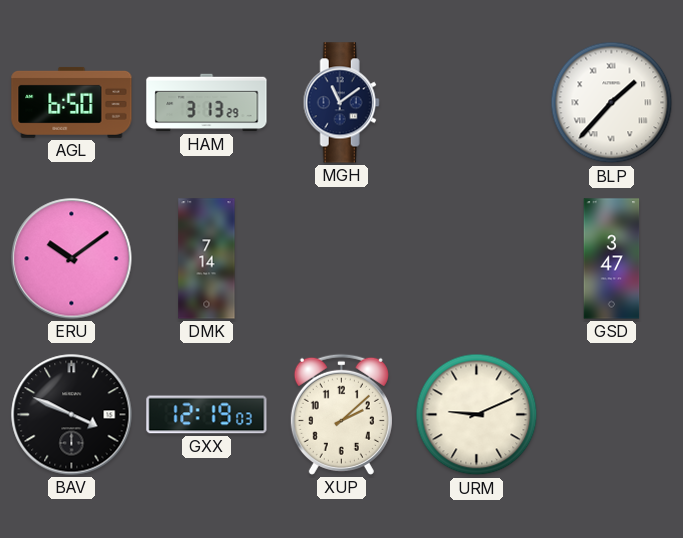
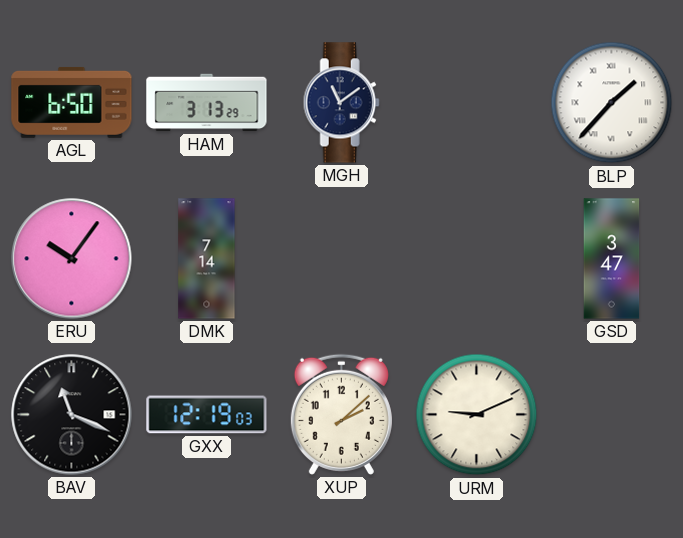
ERU: 10:09 -> 10:06 (72, 259)
BAV: 3:49 -> 11:19 (72, 415)
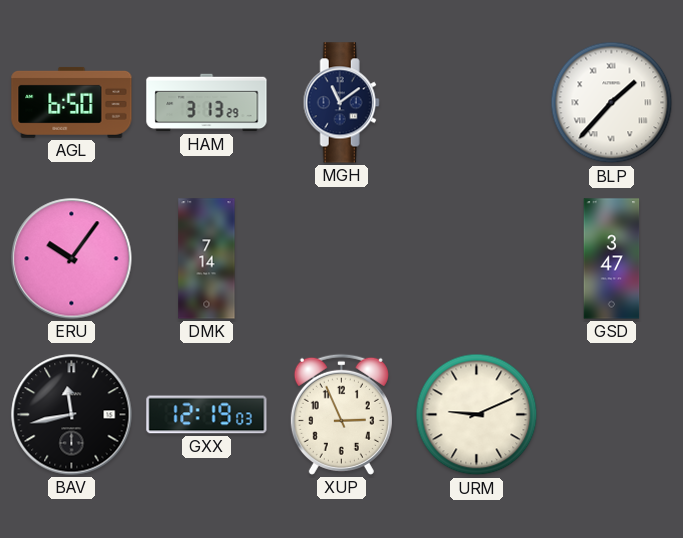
BAV: 11:19 -> 11:43 (72, 415)
XUP: 2:08 -> 2:56 (341, 414)
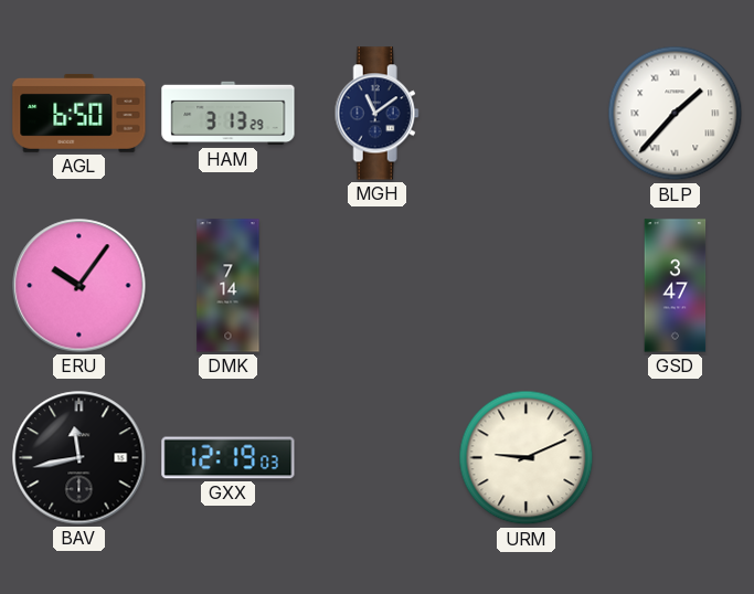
XUP: 2:56 -> none (341, 414)
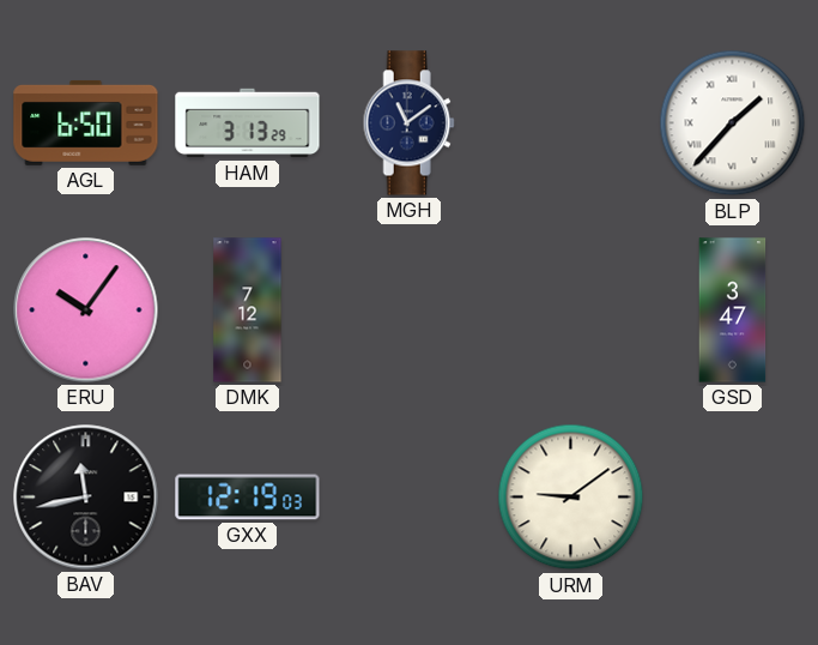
DMK: 7:14 -> 7:12 (248, 311)
URM: 9:11 -> 9:09 (571, 498)
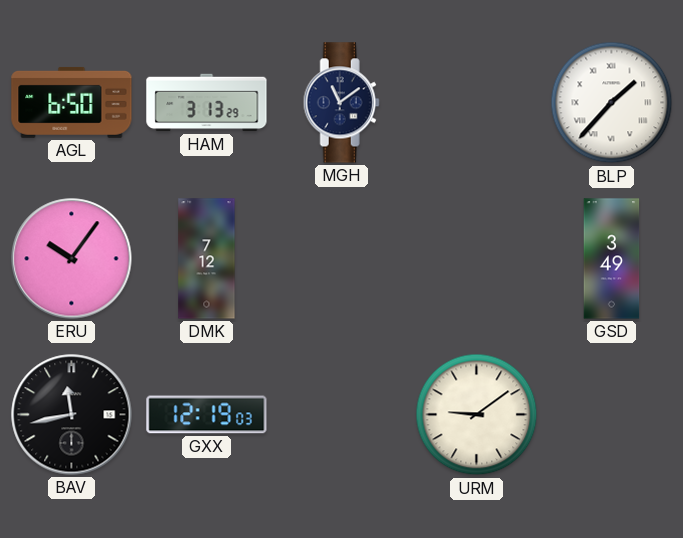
GSD: 3:47 -> 3:49 (612, 259)
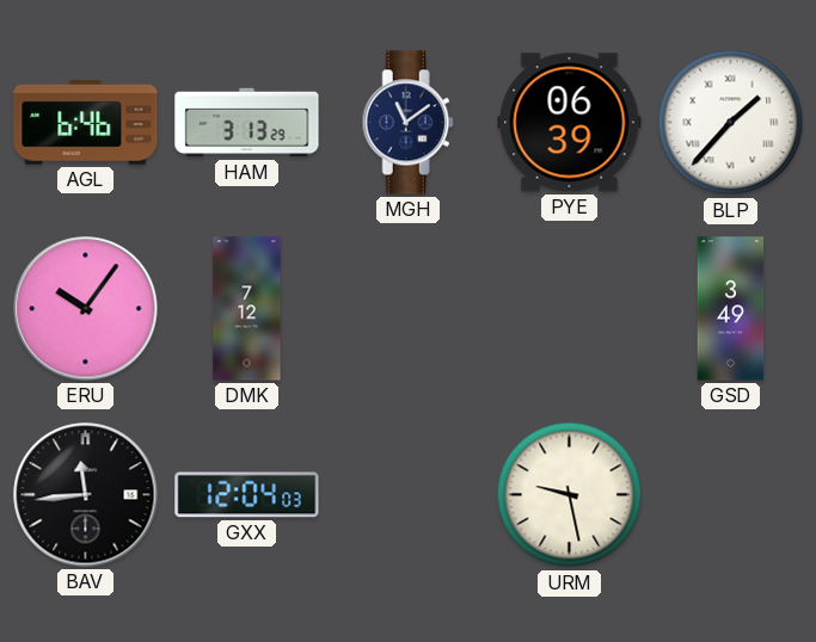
AGL: 6:50 -> 6:46 (86, 122)
PYE: none -> 06:39 (570, 123)
BAV: 11:43 -> 11:44 (86, 495)
GXX: 12:19 -> 12:04 (247, 495)
URM: 9:09 -> 9:28 (570, 495)
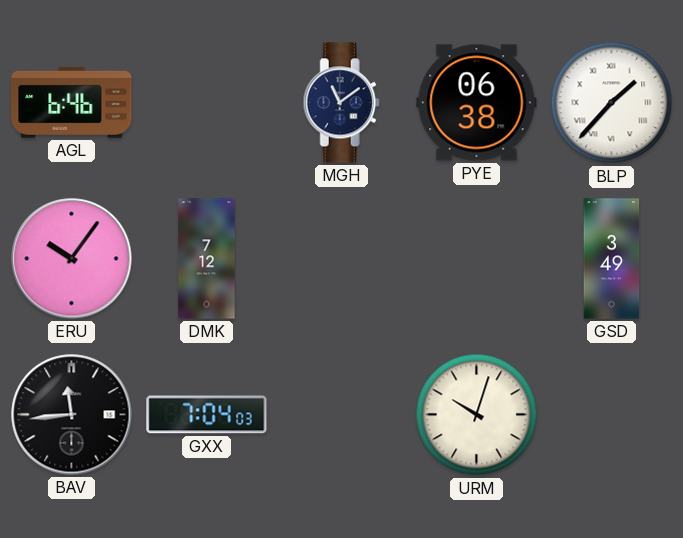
HAM: 3:13 -> none (247, 123)
PYE: 06:39 -> 06:38 (477, 103)
GXX: 12:04 -> 7:04 (207, 415)
URM: 9:28 -> 10:03 (477, 415)
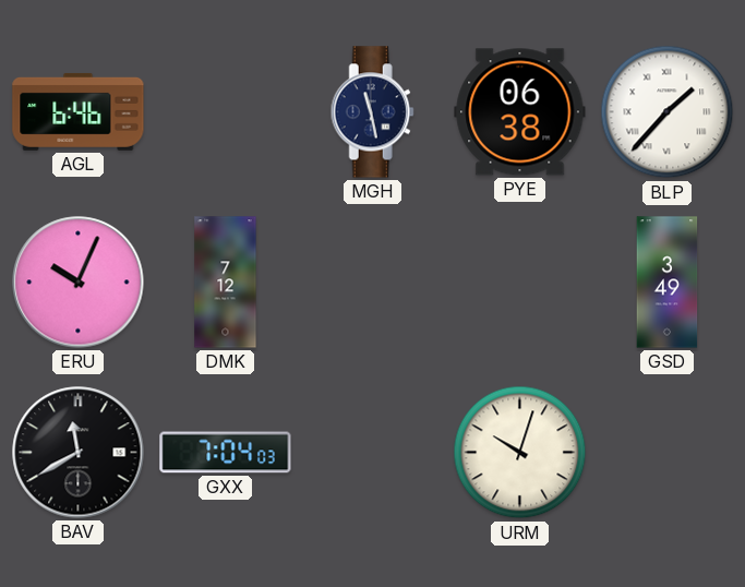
MGH: 11:09 -> 11:28 (372, 112)
ERU: 10:06 -> 10:04 (79, 283)
BAV: 11:44 -> 11:40 (79, 453)
